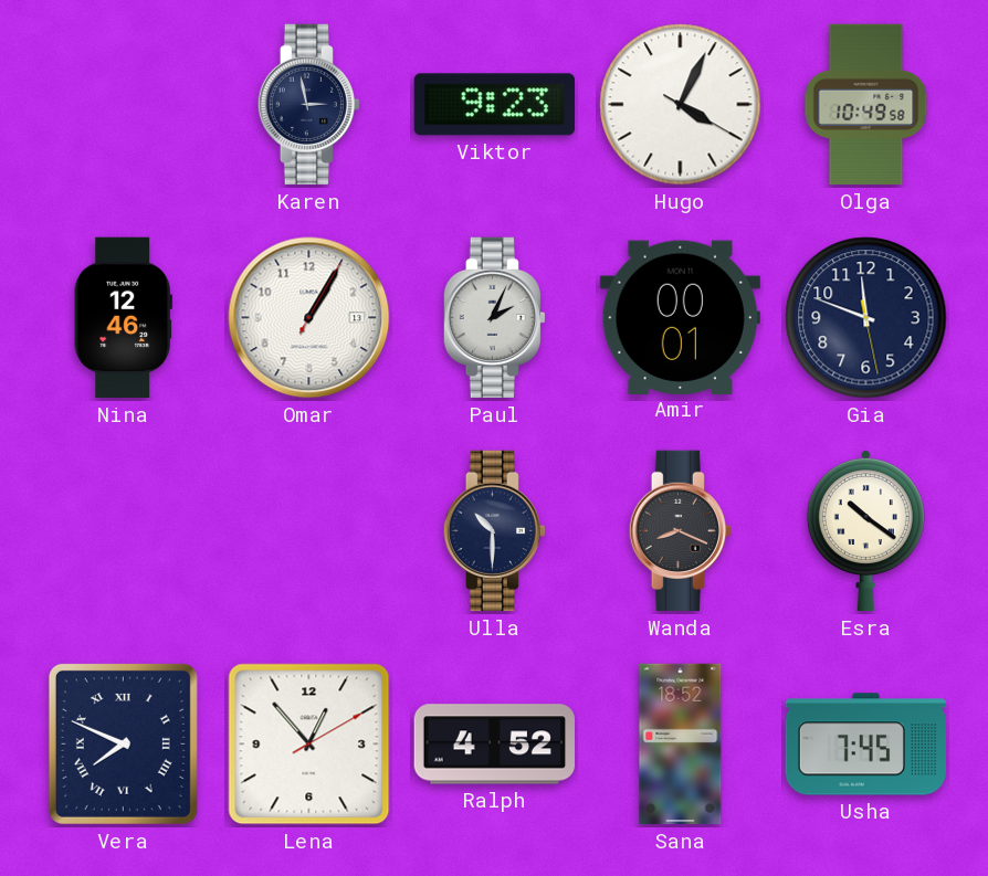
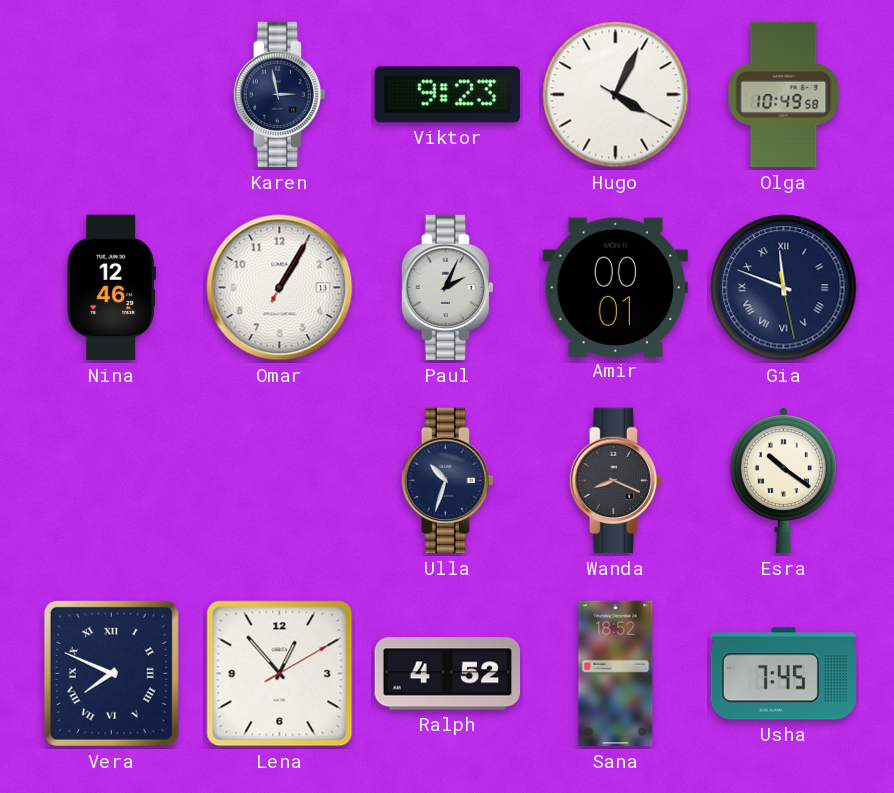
Gia numerals: Arabic -> Roman (784, 288)
Ulla: 10:30 -> 10:33 (447, 481)
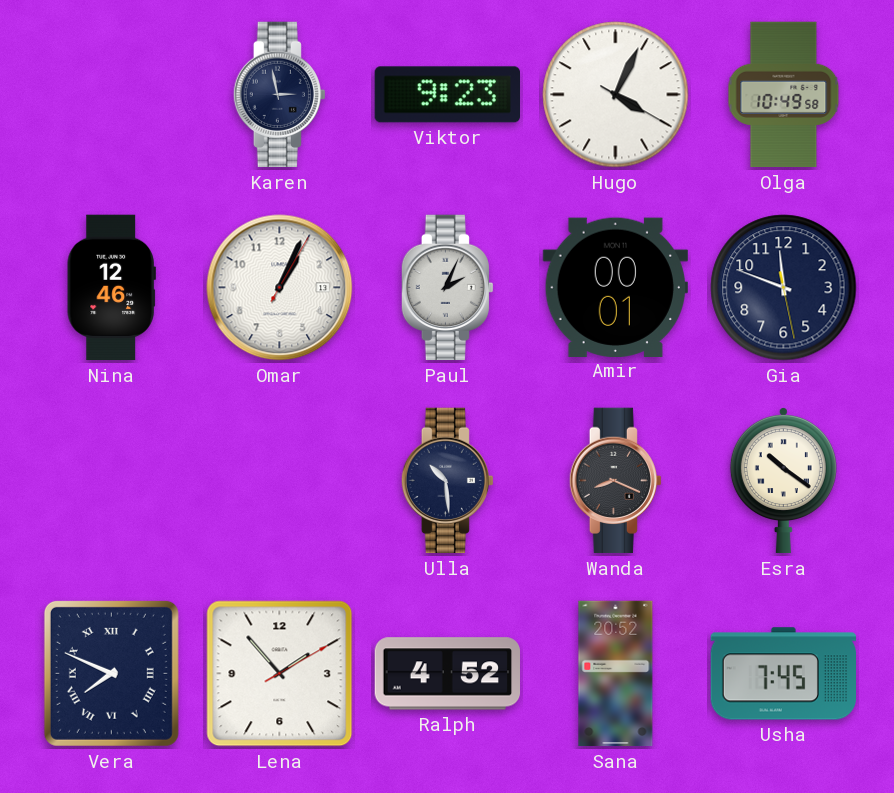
Omar: 1:05 -> 1:04 (280, 288)
Gia numerals: Roman -> Arabic (784, 288)
Ulla: 10:33 -> 10:29 (447, 481)
Lena: 12:53 -> 1:53 (280, 674)
Sana: 18:52 -> 20:52 (616, 674)
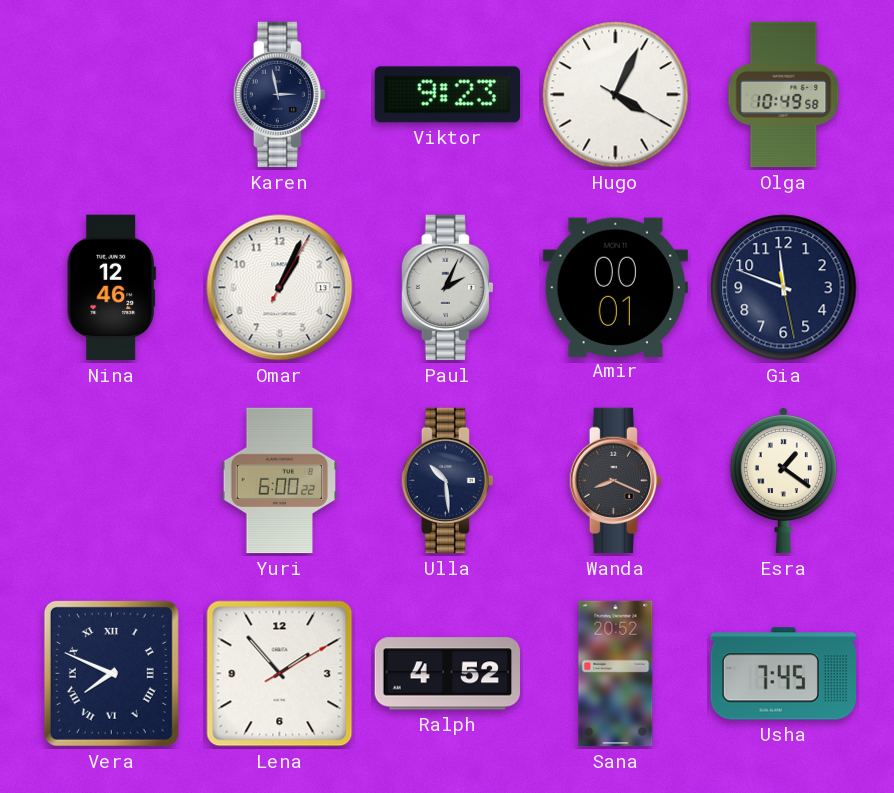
Yuri: none -> 6:00 (280, 481)
Esra: 10:21 -> 1:21 (783, 480)
